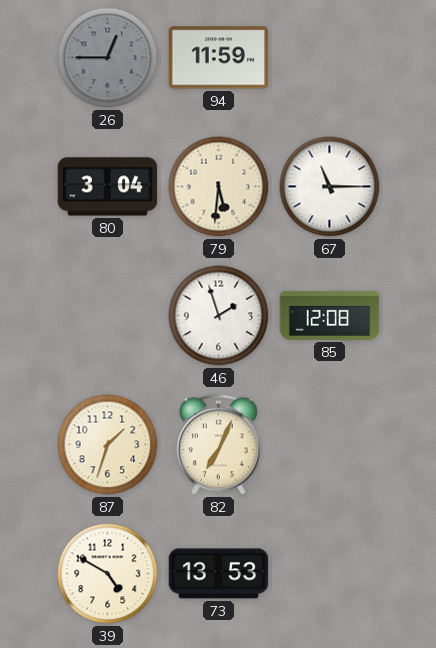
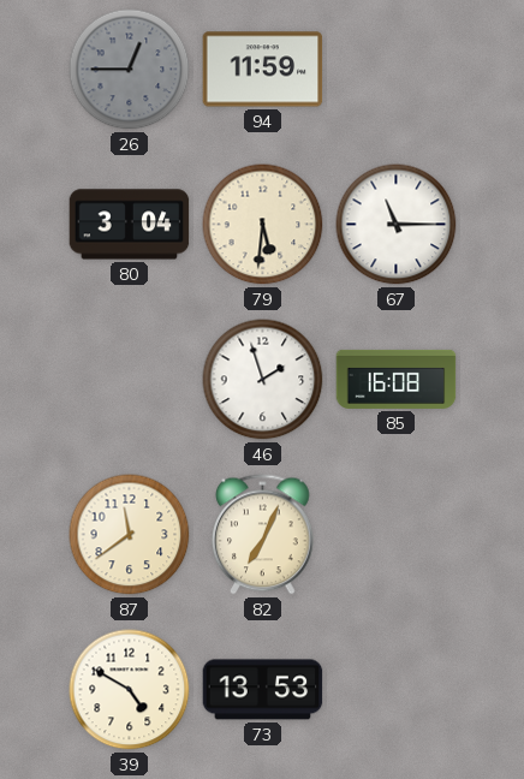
85: 12:08 -> 16:08 (397, 379)
87: 1:33 -> 11:39 (130, 535)
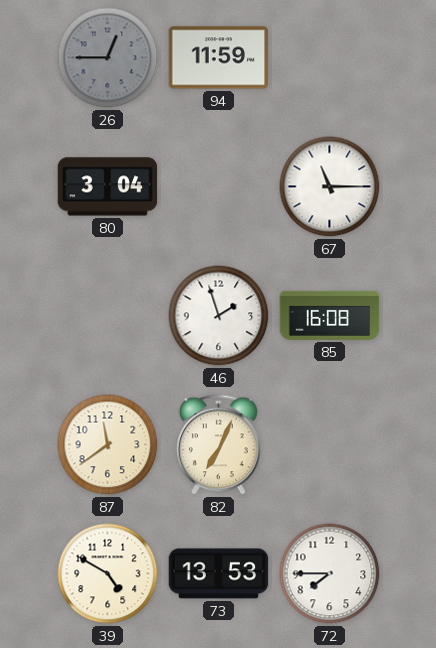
79: 5:31 -> none (263, 225)
72: none -> 7:45 (330, 574)
